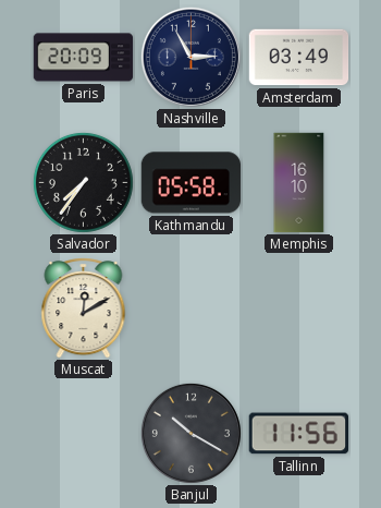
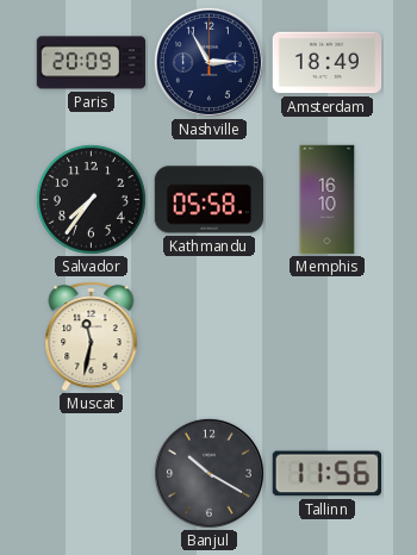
Amsterdam: 03:49 -> 18:49 (328, 63)
Muscat: 12:10 -> 11:32 (92, 337)
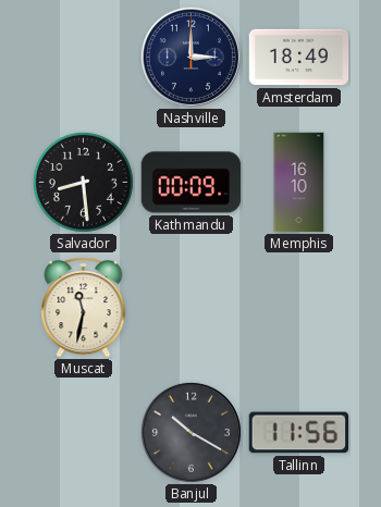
Paris: 20:09 -> none (92, 63)
Nashville: 2:55 -> 3:00 (190, 57)
Salvador: 7:36 -> 8:29 (83, 182)
Kathmandu: 05:58 -> 00:09 (190, 183)
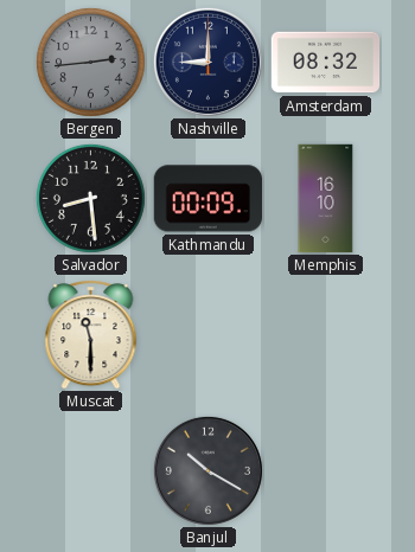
Bergen: none -> 2:44 (90, 62)
Nashville: 3:00 -> 9:00 (207, 62)
Amsterdam: 18:49 -> 08:32 (326, 63)
Muscat: 11:32 -> 11:30 (91, 335)
Tallinn: 11:56 -> none (298, 433)
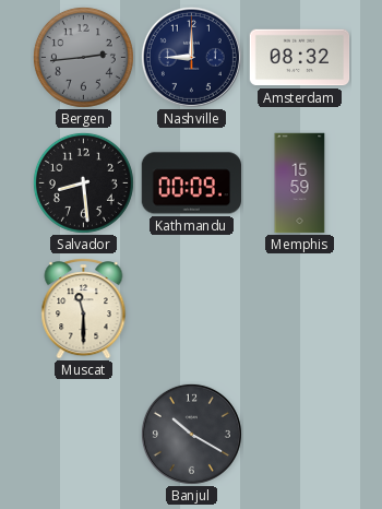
Memphis: 16:10 -> 15:59 (300, 184)
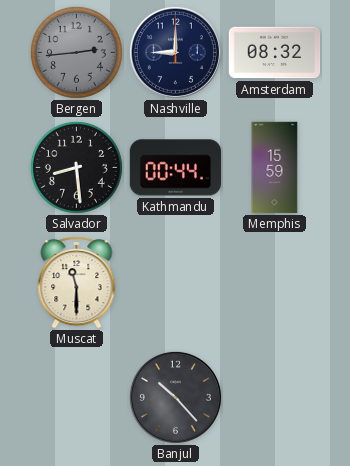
Kathmandu: 00:09 -> 00:44 (175, 168)
Banjul: 10:20 -> 10:23 (175, 397)
